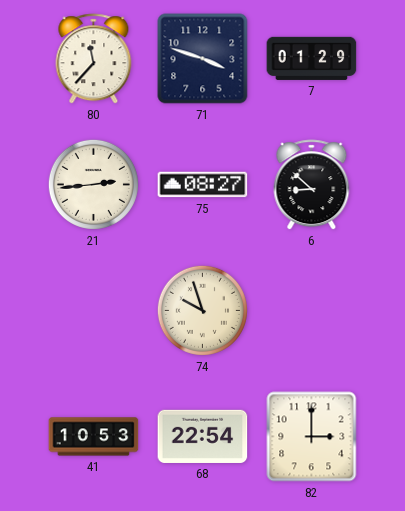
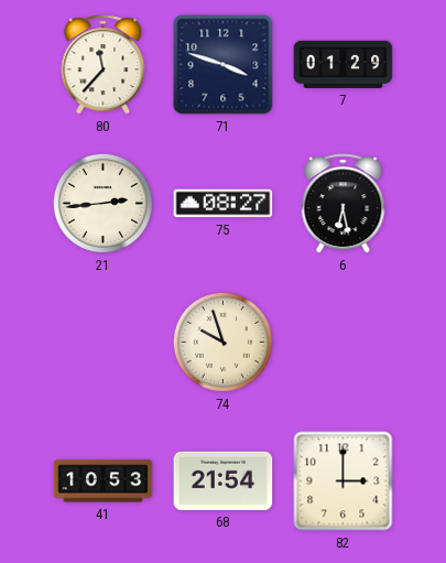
6: 8:52 -> 6:28 (344, 204)
68: 22:54 -> 21:54 (224, 480)
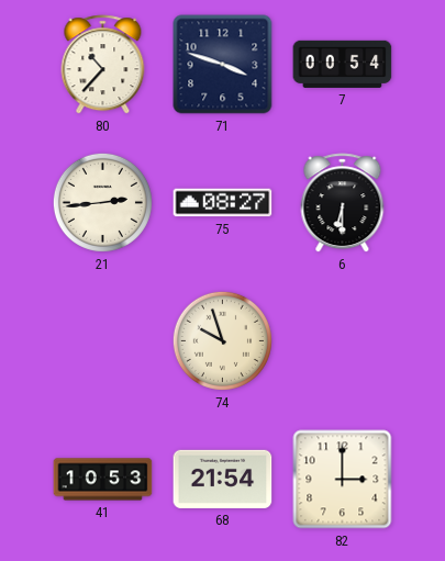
80: 11:37 -> 10:37 (103, 65)
7: 01:29 -> 00:54 (343, 64)
6: 6:28 -> 6:30 (343, 203)
